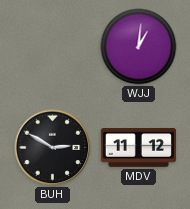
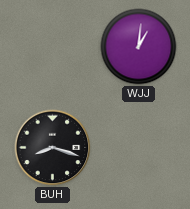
BUH: 2:50 -> 8:18 (53, 148)
MDV: 11:12 -> none (138, 148)
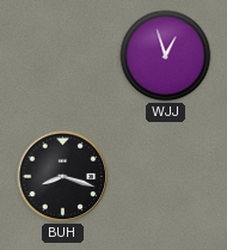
WJJ: 1:01 -> 12:57 (166, 56)
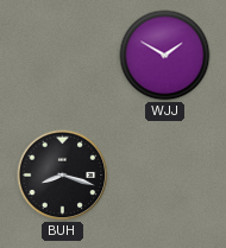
WJJ: 12:57 -> 1:50 (165, 56)
